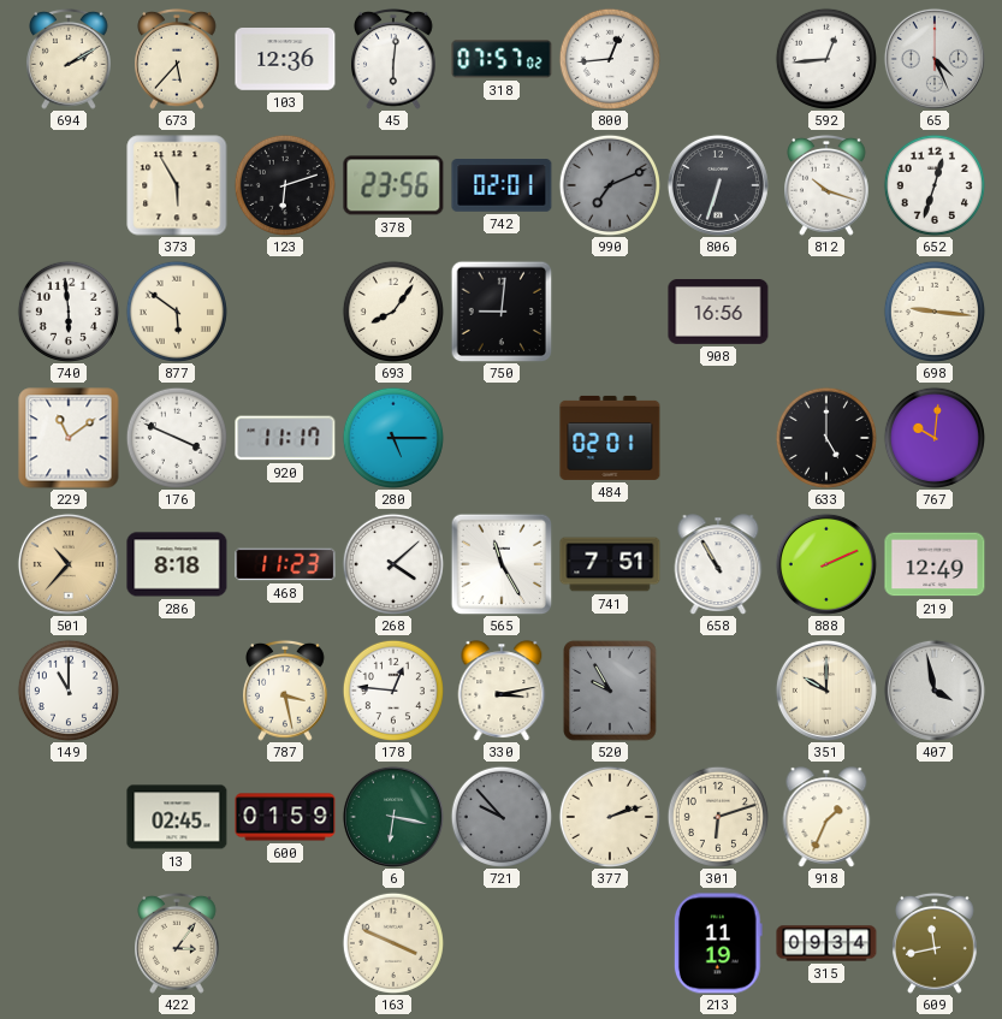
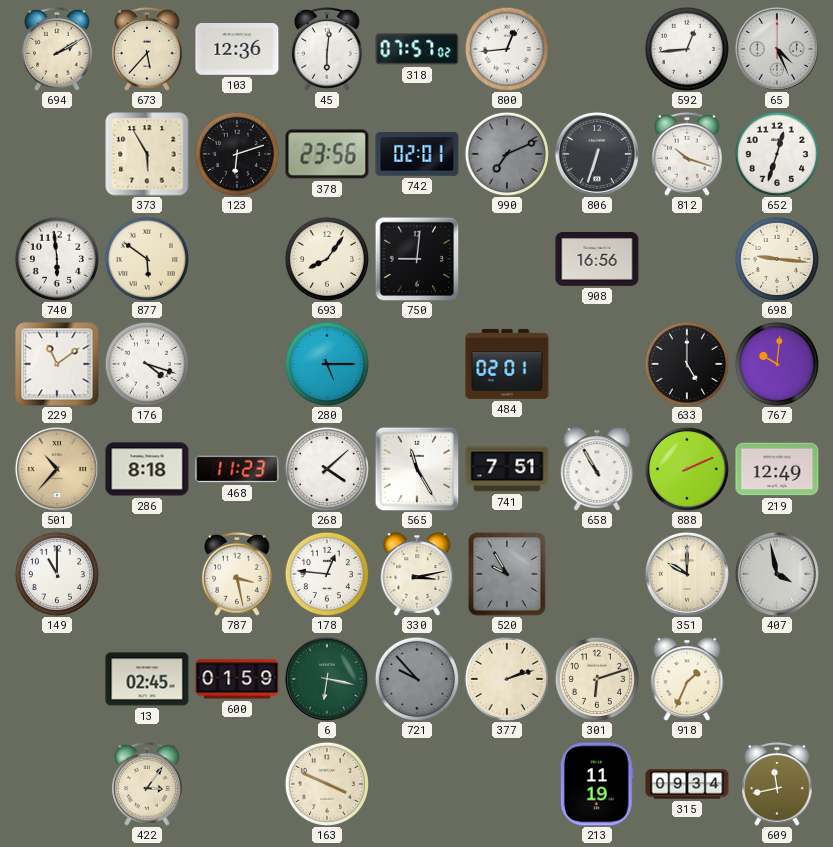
176: 3:49 -> 4:18 (147, 364)
920: 11:17 -> none (285, 438)
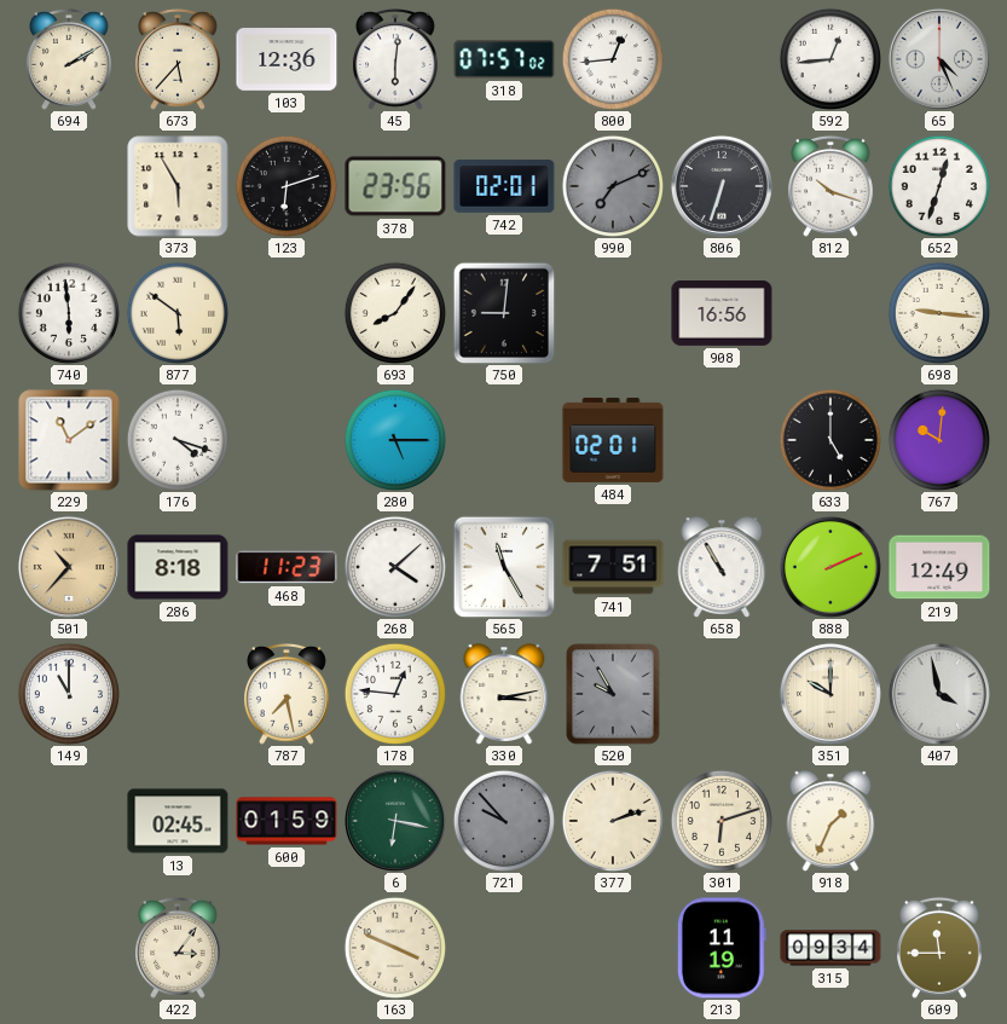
787: 3:28 -> 7:28 (288, 694)
609: 11:43 -> 11:45 (941, 948)
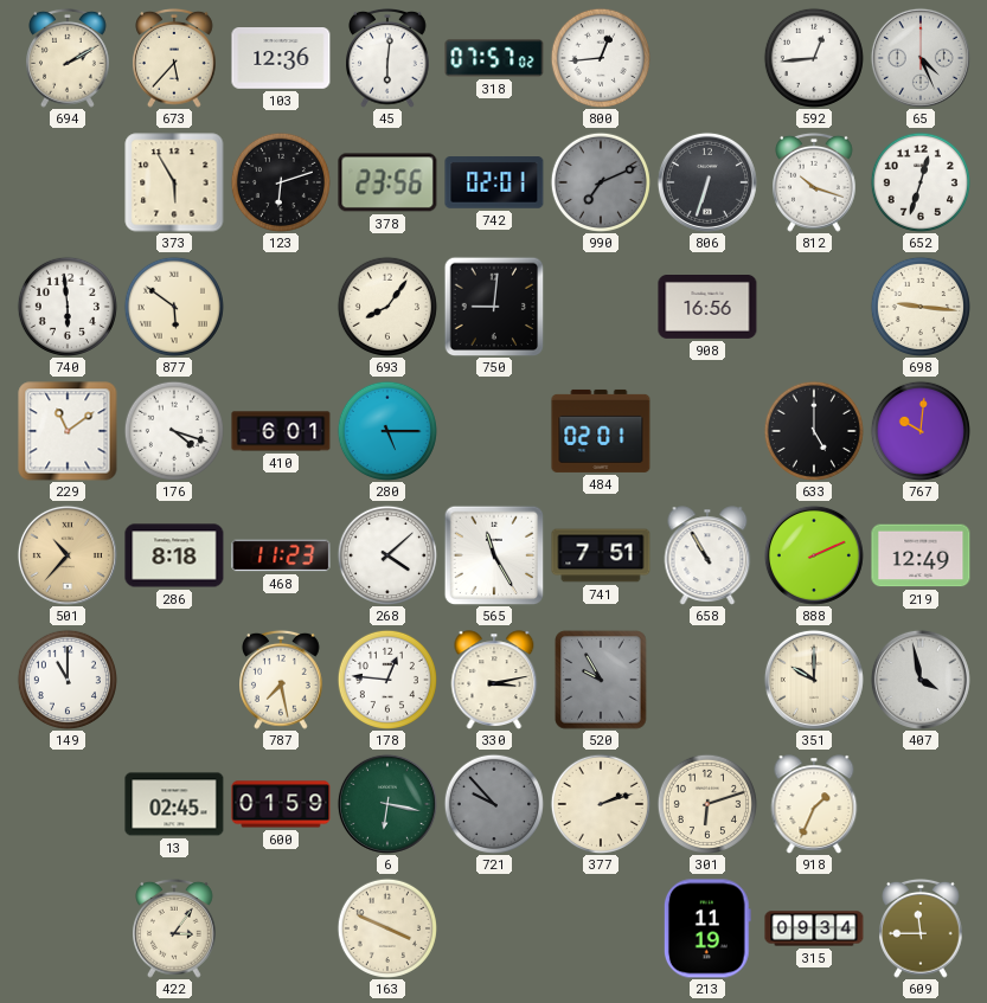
410: none -> 6:01 (281, 431)
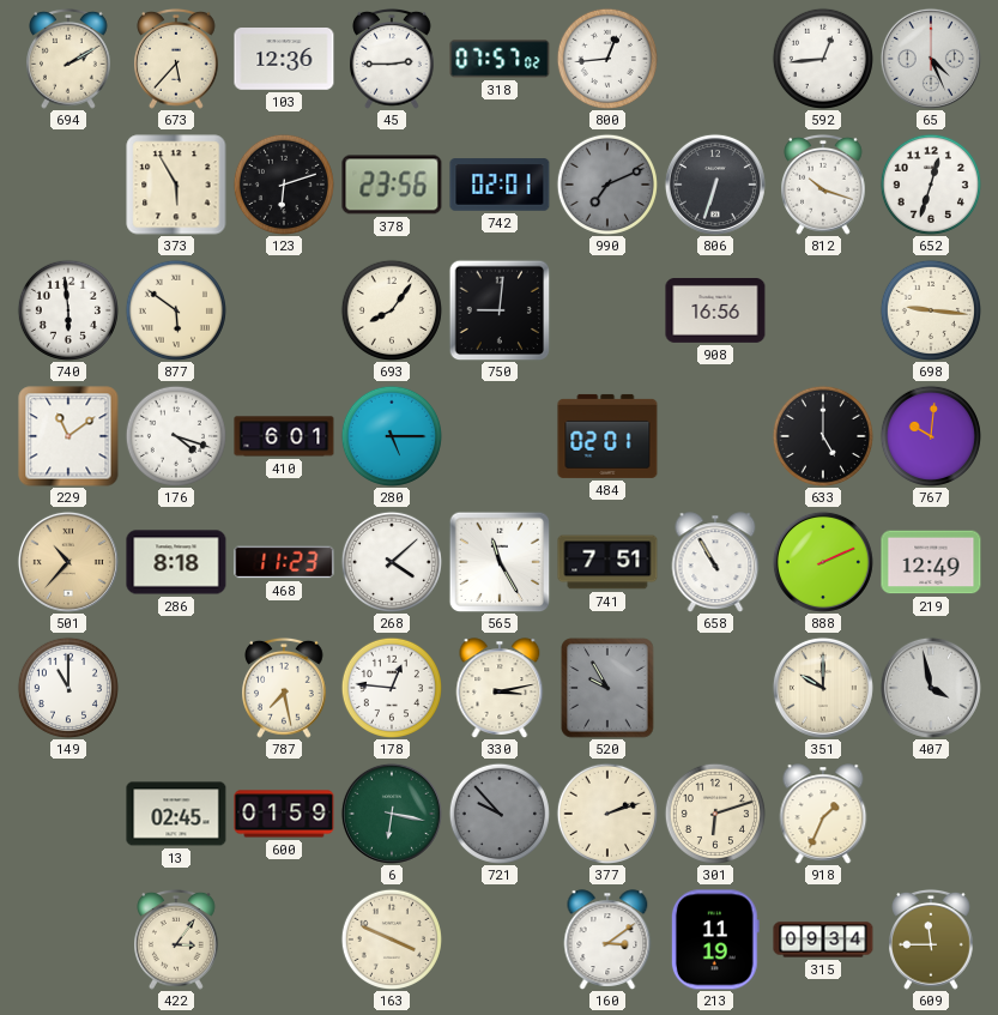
45: 6:01 -> 2:45 (393, 59)
160: none -> 3:09 (607, 940)
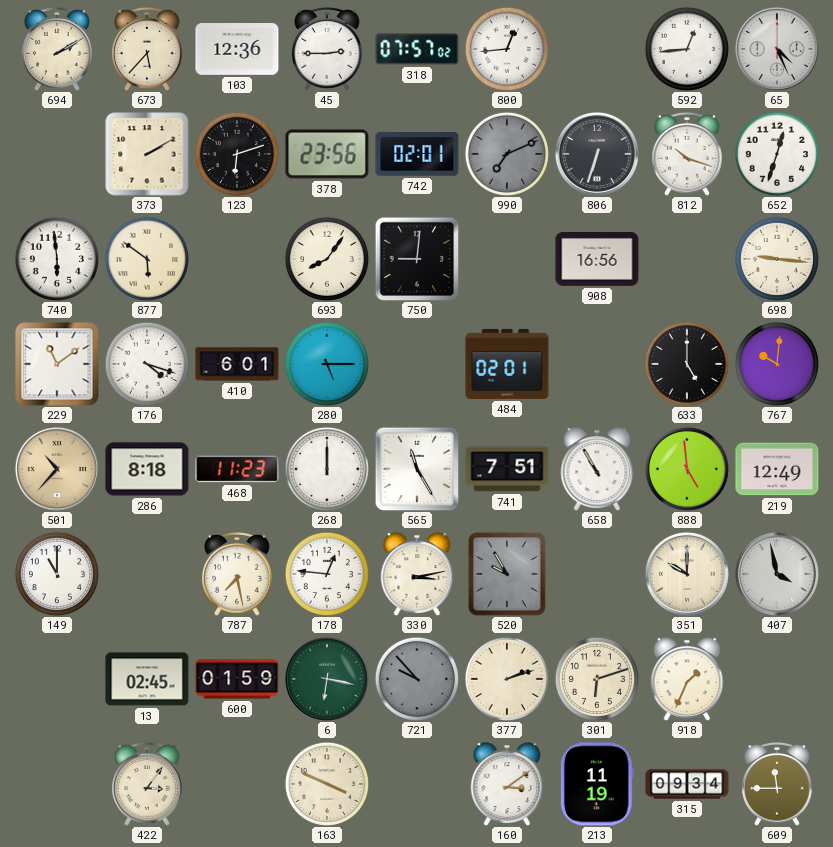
373: 5:55 -> 2:10 (147, 154)
268: 4:08 -> 12:00 (327, 469)
888: 2:11 -> 4:59 (687, 469)
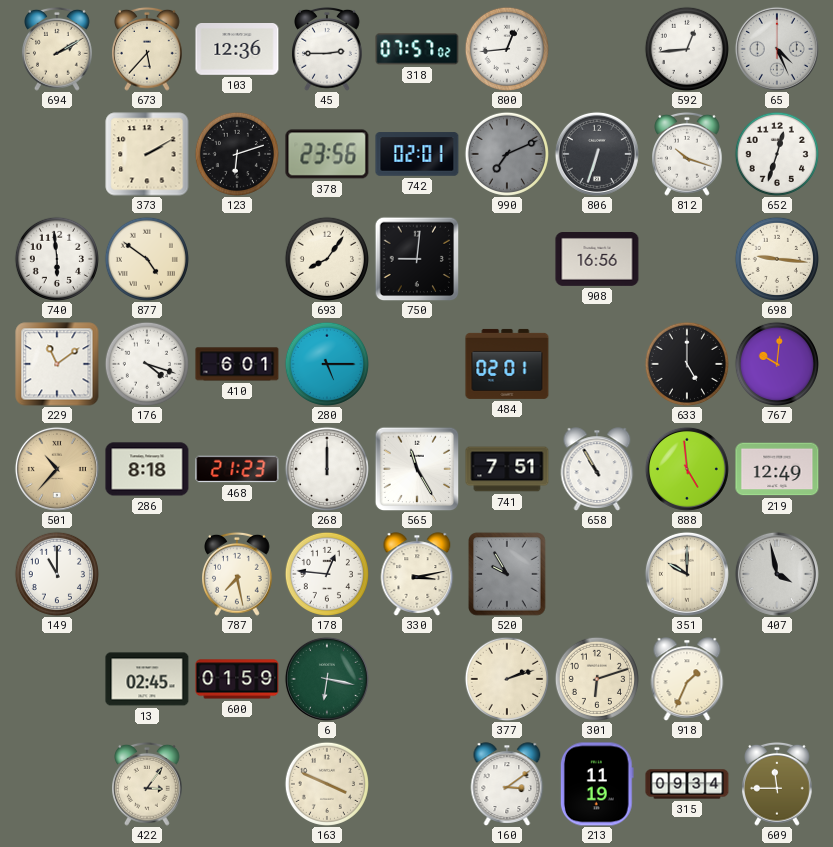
877: 5:51 -> 4:51 (147, 259)
468: 11:23 -> 21:23 (237, 469)
721: 9:53 -> none (417, 679)
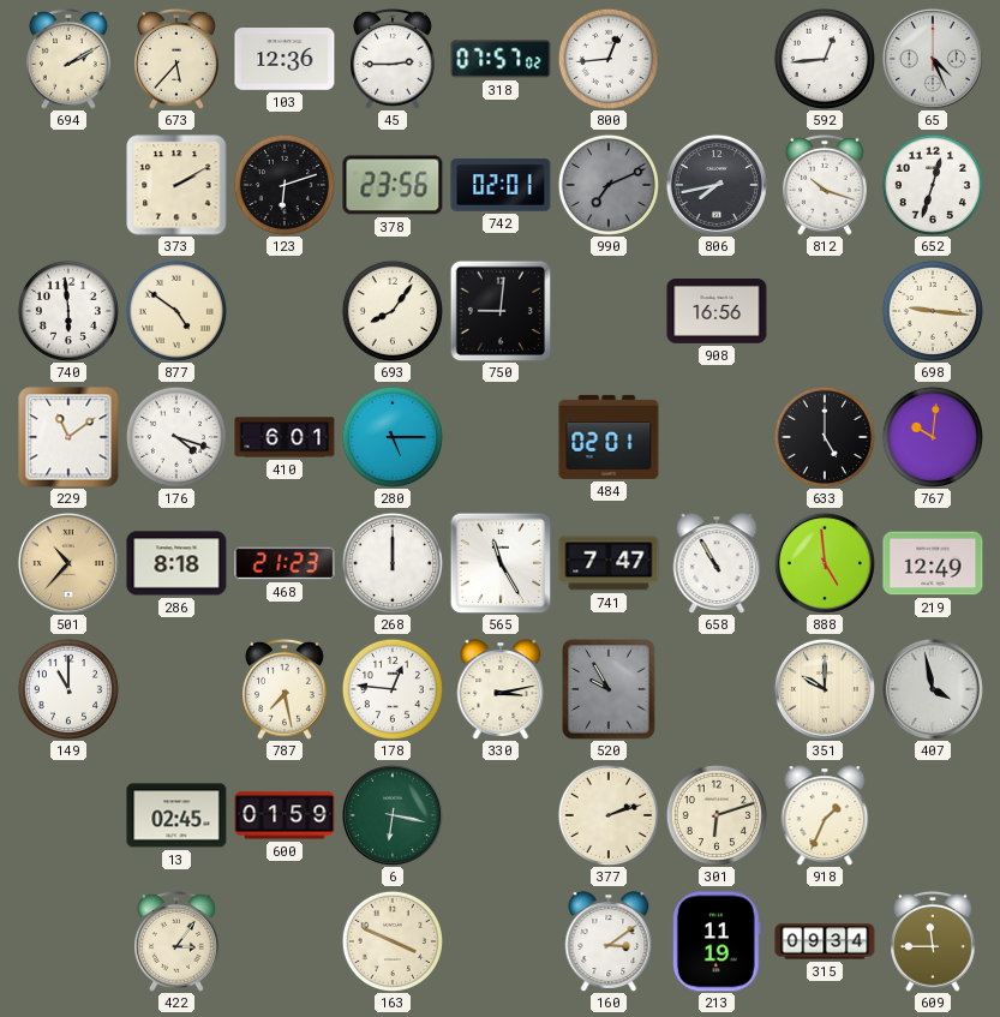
806: 6:33 -> 7:43 (717, 185)
741: 7:51 -> 7:47 (609, 563)
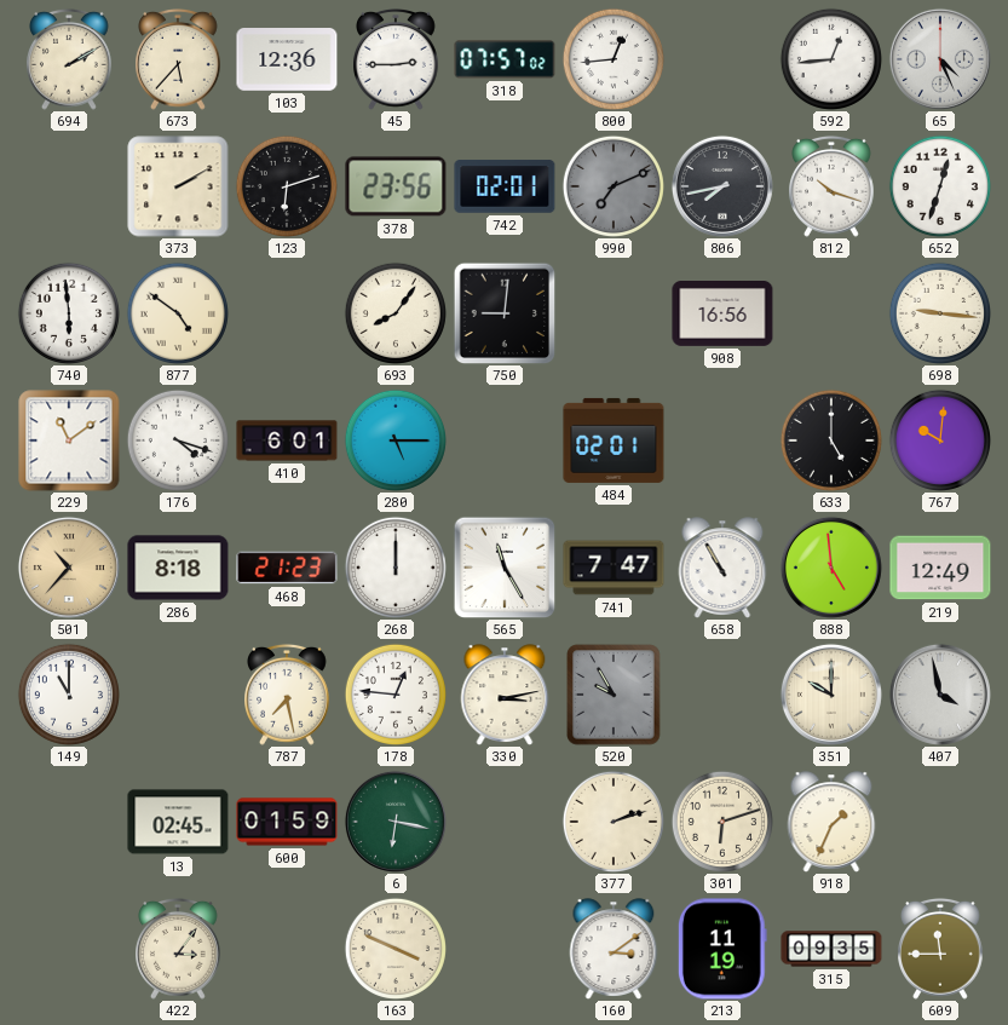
315: 09:34 -> 09:35 (831, 949)
